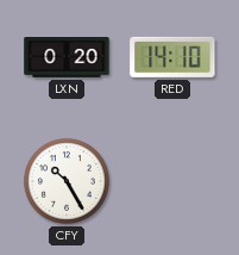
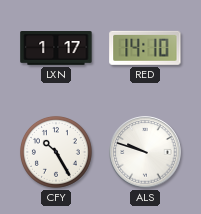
LXN: 0:20 -> 1:17 (56, 49)
ALS: none -> 9:48 (145, 152)
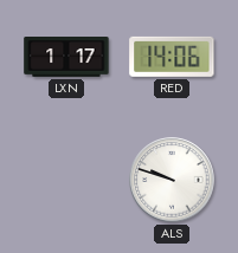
RED: 14:10 -> 14:06 (172, 57)
CFY: 10:25 -> none (56, 152)
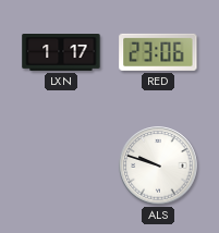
RED: 14:06 -> 23:06 (158, 52)
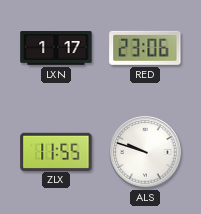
ZLX: none -> 11:55 (56, 151)
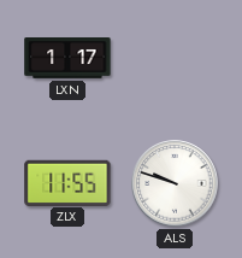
RED: 23:06 -> none (145, 48)
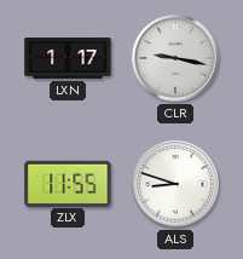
CLR: none -> 9:17 (175, 58)
ALS: 9:48 -> 8:48 (175, 184)
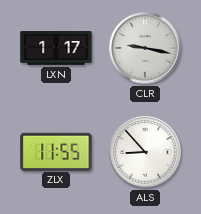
ALS: 8:48 -> 8:53 (145, 152)
